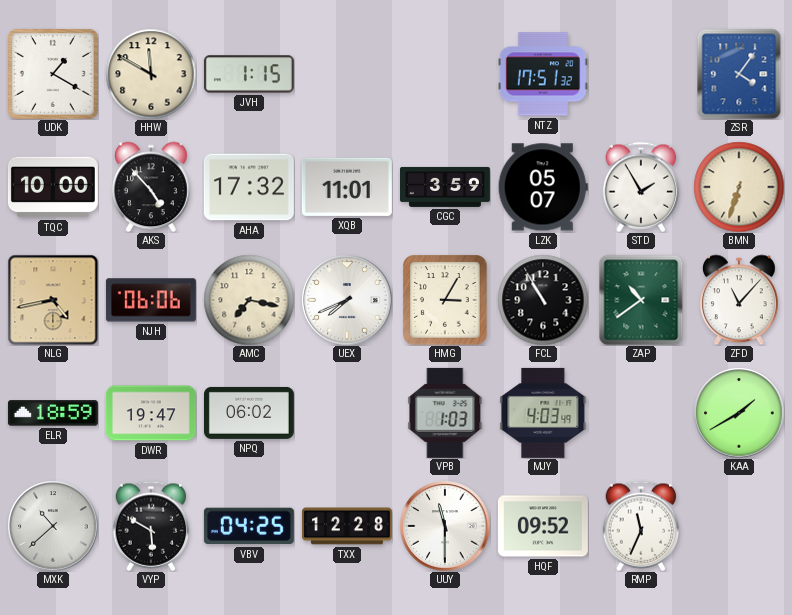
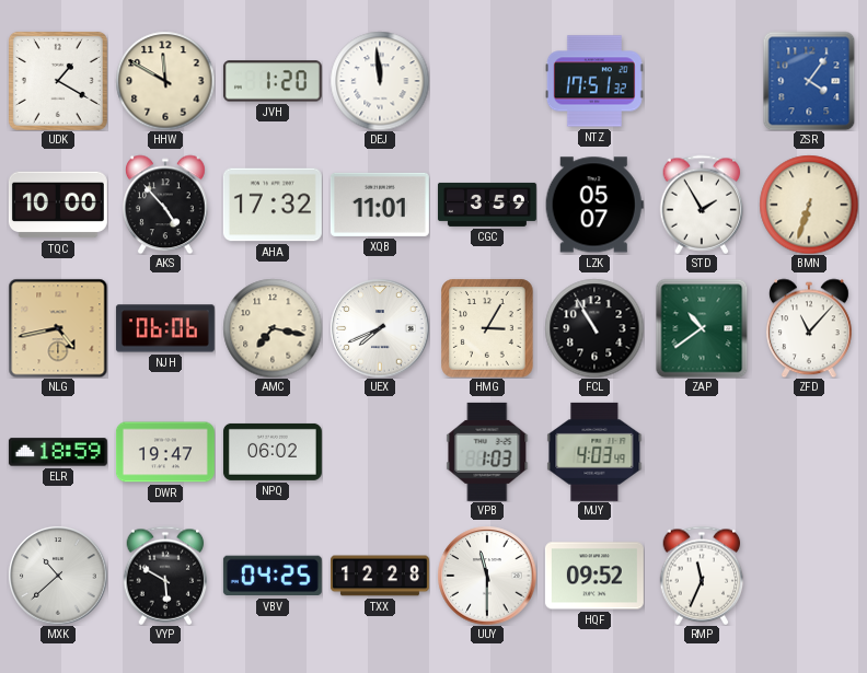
JVH: 1:15 -> 1:20 (273, 81)
DEJ: none -> 11:59 (380, 81)
KAA: 1:40 -> none (739, 413)
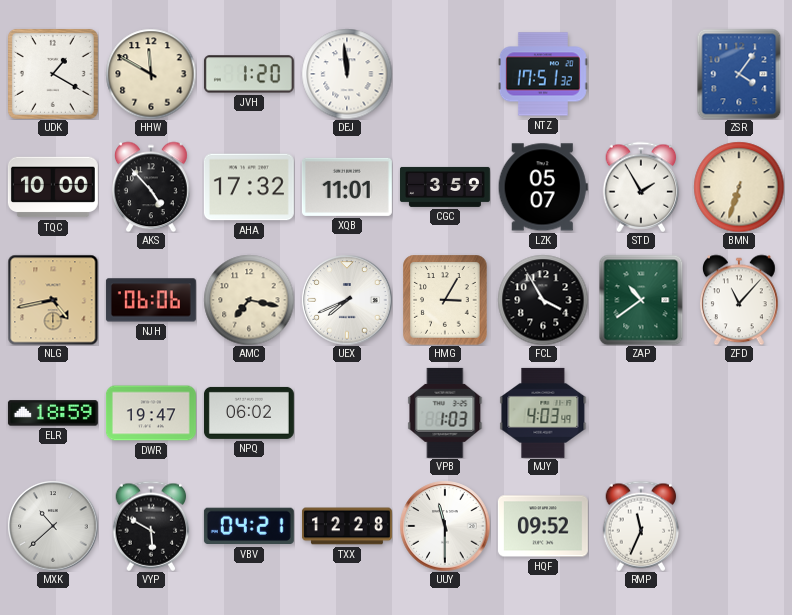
FCL: 10:55 -> 3:55 (543, 300)
VBV: 04:25 -> 04:21 (249, 526)
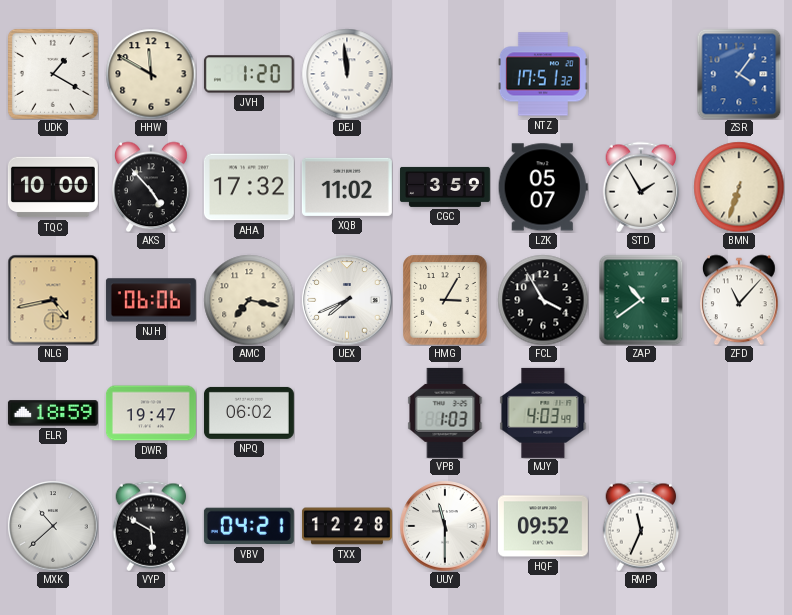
XQB: 11:01 -> 11:02 (347, 187)
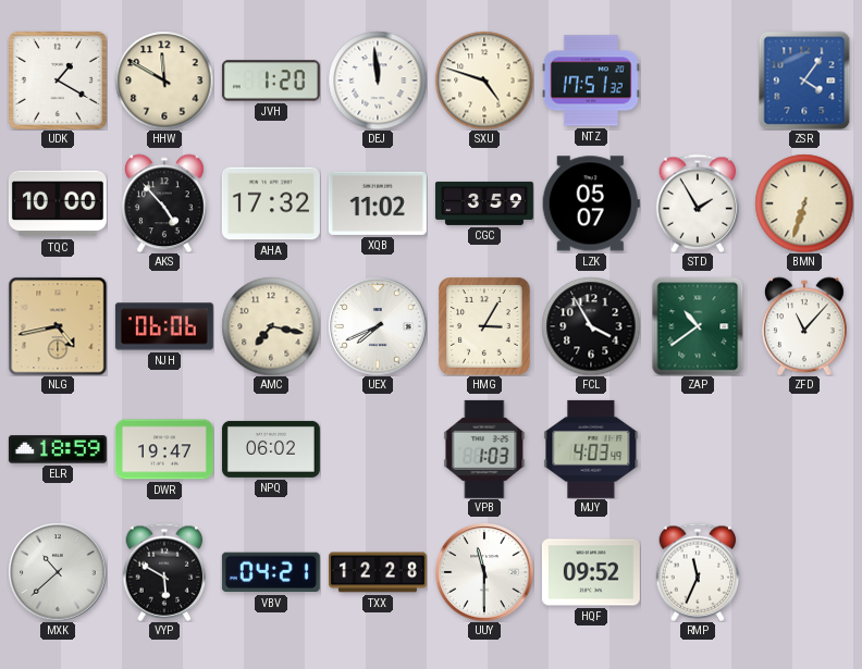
SXU: none -> 4:48 (484, 80)
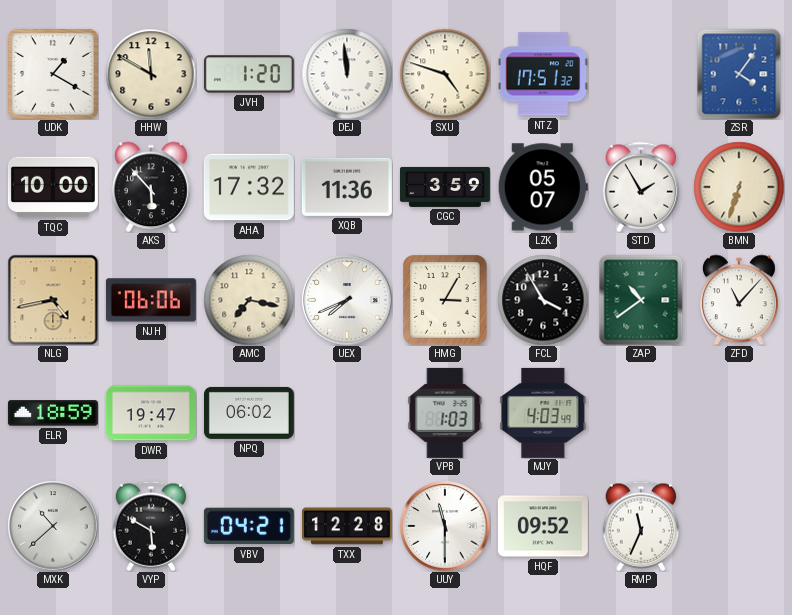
AKS: 4:53 -> 5:53 (151, 187)
XQB: 11:02 -> 11:36 (347, 187)
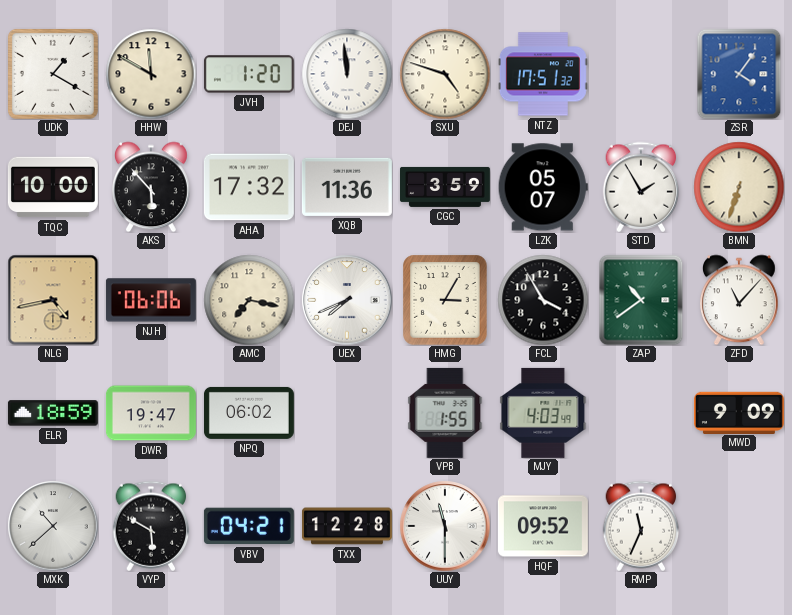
VPB: 1:03 -> 1:55 (445, 413)
MWD: none -> 9:09 (739, 412)
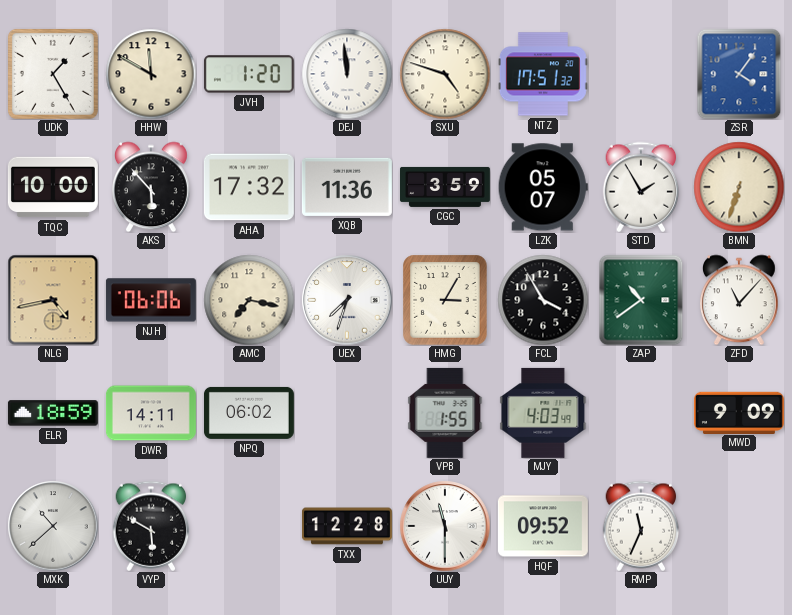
UDK: 1:20 -> 1:25 (53, 74)
UEX: 7:41 -> 7:33 (347, 300)
DWR: 19:47 -> 14:11 (151, 413)
VBV: 04:21 -> none (249, 526)
